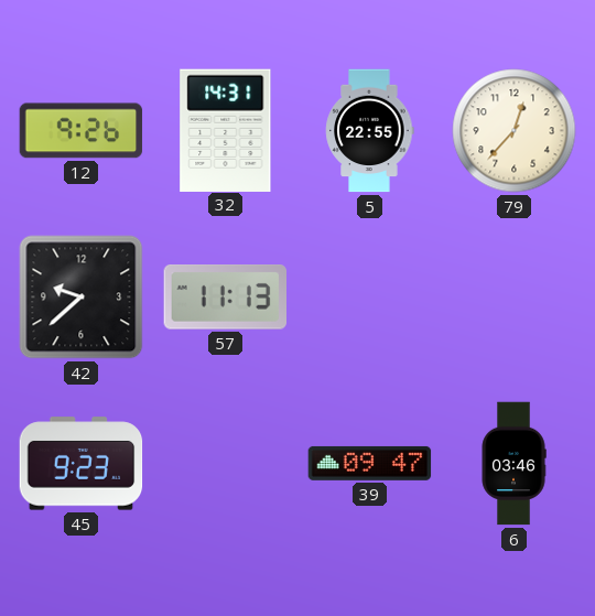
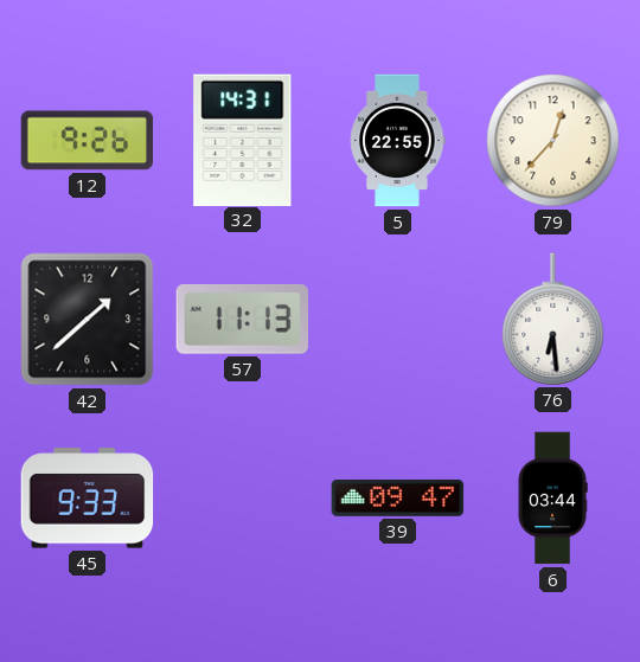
42: 9:38 -> 1:38 (88, 320)
76: none -> 6:29 (553, 319)
45: 9:23 -> 9:33 (88, 499)
6: 03:46 -> 03:44 (552, 499)
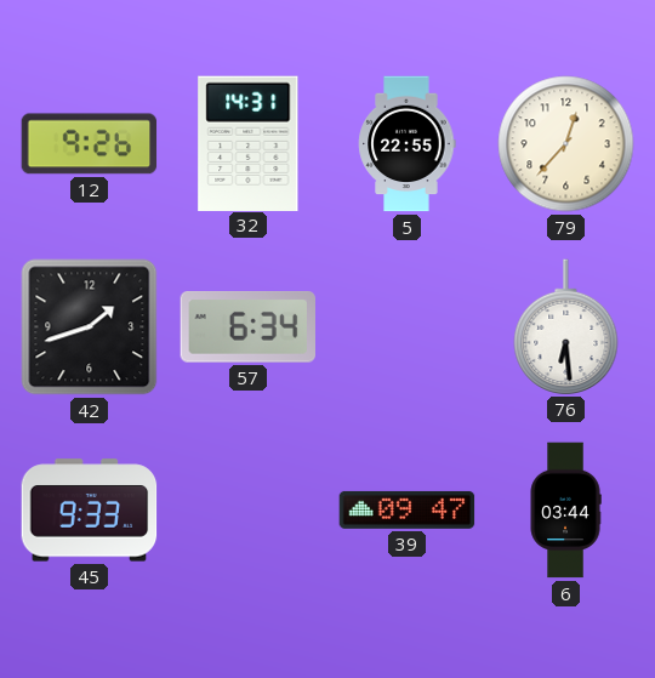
42: 1:38 -> 1:42 (90, 327)
57: 11:13 -> 6:34 (247, 327)
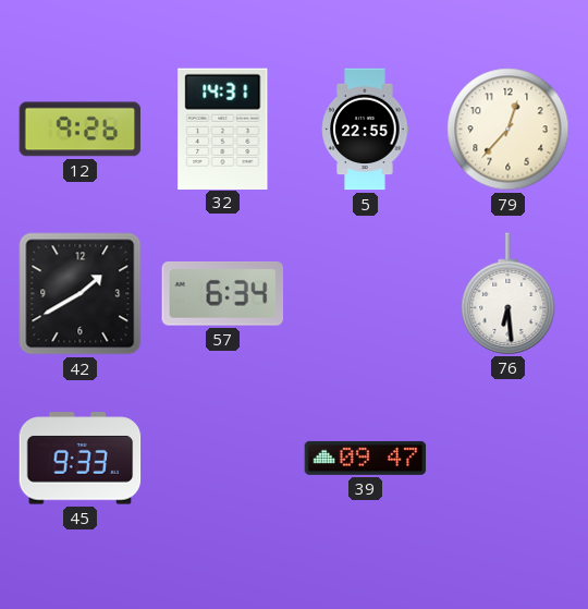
42: 1:42 -> 1:40 (81, 294)
6: 03:44 -> none (565, 511)
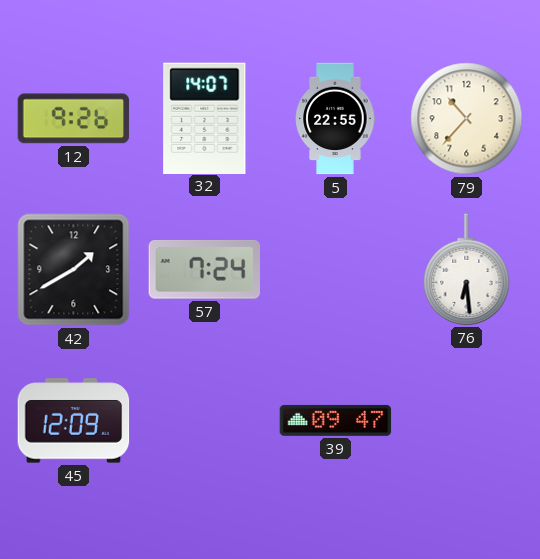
32: 14:31 -> 14:07 (205, 118)
79: 12:37 -> 10:37 (467, 119)
57: 6:34 -> 7:24 (204, 270)
45: 9:33 -> 12:09 (74, 421)
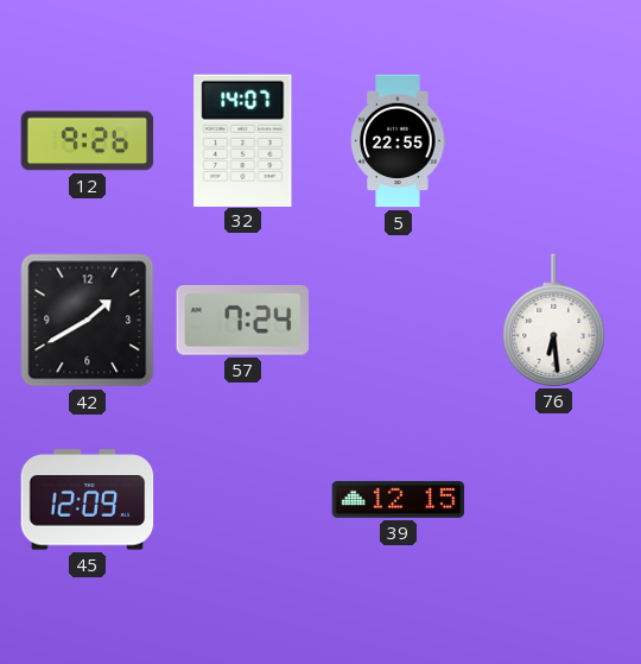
79: 10:37 -> none (467, 119)
39: 09:47 -> 12:15 (399, 499)
